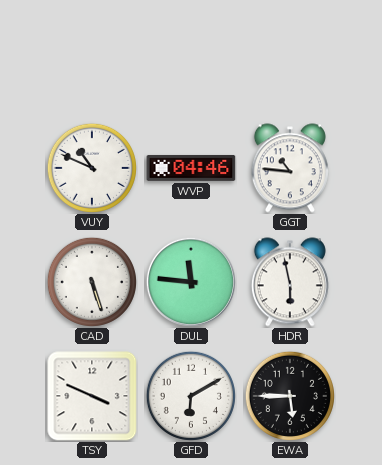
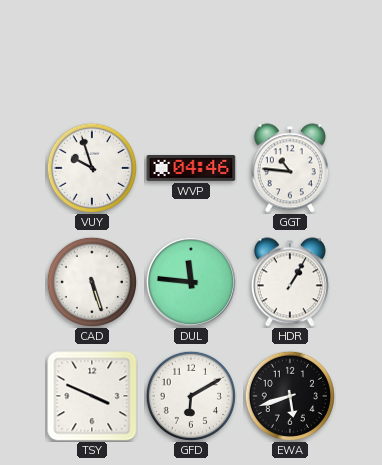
VUY: 10:49 -> 9:57 (92, 168)
HDR: 5:58 -> 1:05 (290, 282)
EWA: 5:45 -> 5:42 (290, 396)
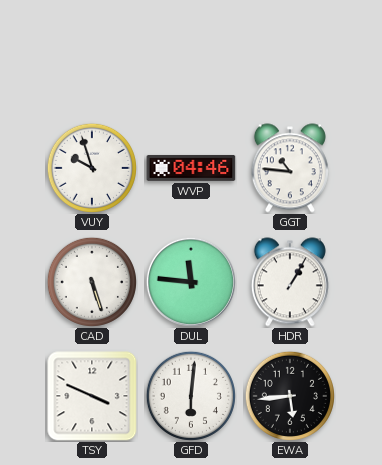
GFD: 6:10 -> 6:01 (191, 396)
EWA: 5:42 -> 5:44 (290, 396)
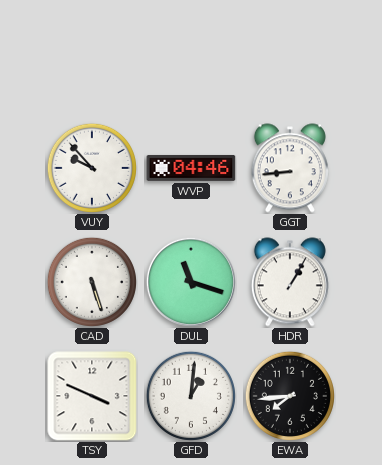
VUY: 9:57 -> 9:53 (92, 168)
GGT: 10:46 -> 8:44 (290, 168)
DUL: 11:46 -> 11:18 (191, 282)
GFD: 6:01 -> 1:01 (191, 396)
EWA: 5:44 -> 7:44 (290, 396)
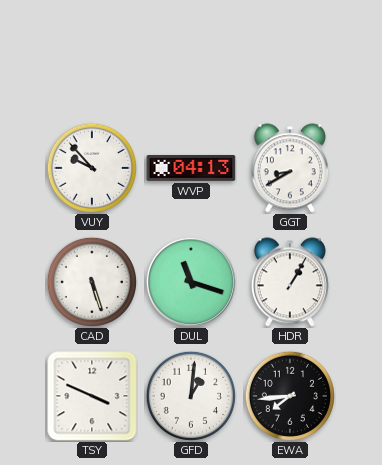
WVP: 04:46 -> 04:13 (191, 168)
GGT: 8:44 -> 8:40 (290, 168)
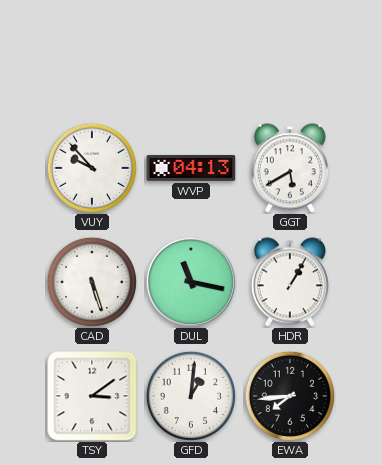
GGT: 8:40 -> 5:40 (290, 168)
DUL: 11:18 -> 11:17 (191, 282)
TSY: 3:49 -> 3:09 (92, 396)
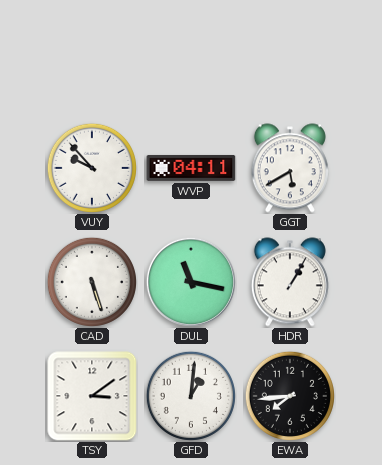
WVP: 04:13 -> 04:11 (191, 168)
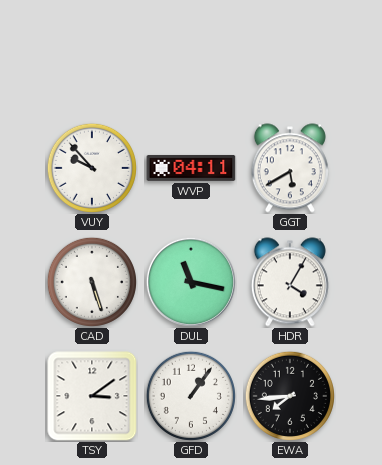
HDR: 1:05 -> 4:05 (290, 282)
GFD: 1:01 -> 1:06 (191, 396)
